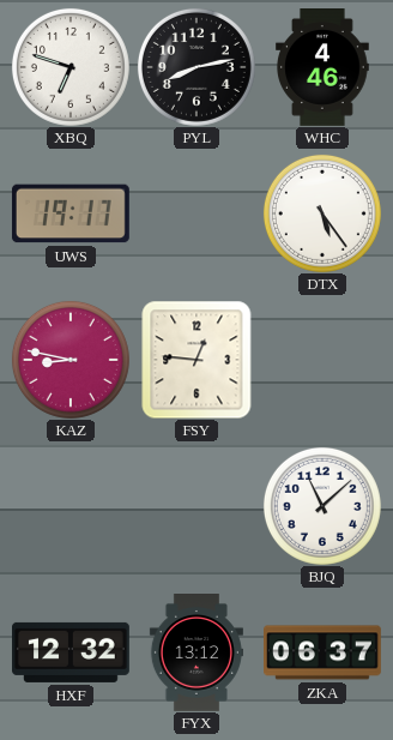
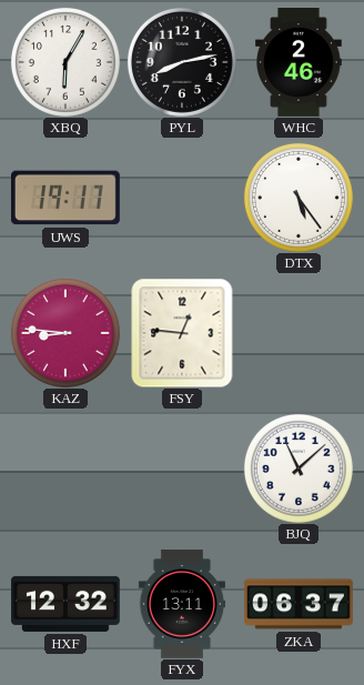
XBQ: 6:48 -> 6:05 (65, 62)
WHC: 4:46 -> 2:46 (300, 63)
KAZ: 8:47 -> 8:46 (65, 333)
FYX: 13:12 -> 13:11 (182, 605)
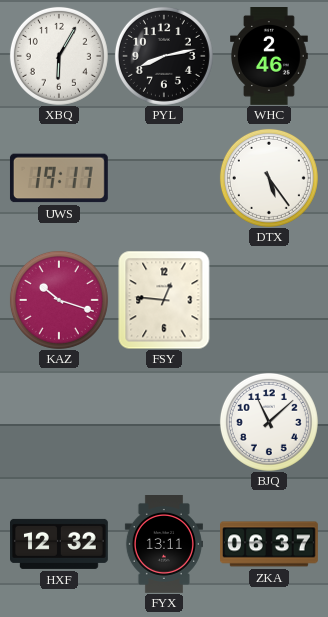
KAZ: 8:46 -> 10:18 (59, 300)
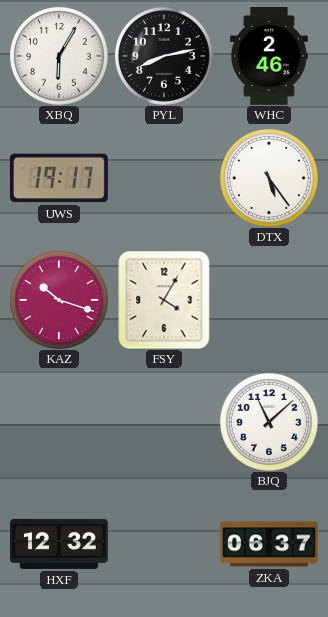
FSY: 12:46 -> 4:05 (164, 300)
FYX: 13:11 -> none (164, 545)
